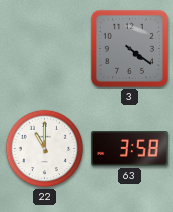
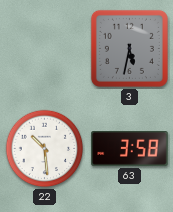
3: 4:21 -> 5:32 (129, 48)
22: 11:00 -> 10:29 (45, 149)
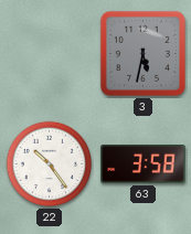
22: 10:29 -> 10:24 (50, 164)
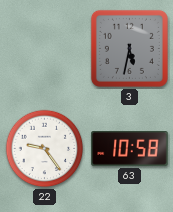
22: 10:24 -> 9:24 (45, 149)
63: 3:58 -> 10:58 (130, 149)
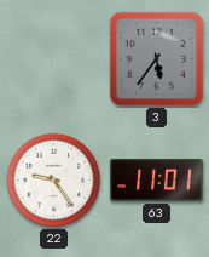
3: 5:32 -> 5:36 (156, 58)
63: 10:58 -> 11:01 (157, 181)
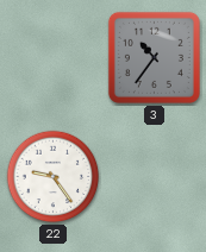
3: 5:36 -> 10:36 (154, 57)
63: 11:01 -> none (157, 181)
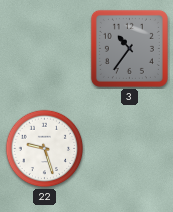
22: 9:24 -> 9:27 (45, 149)
